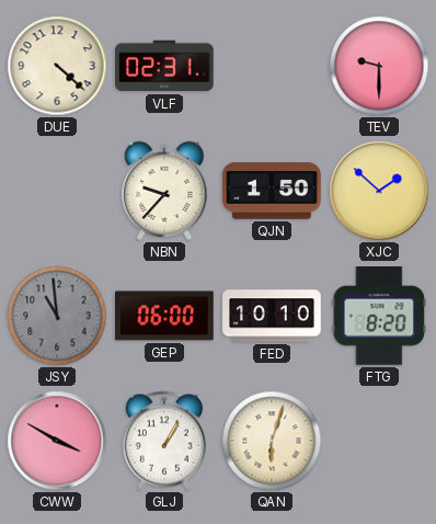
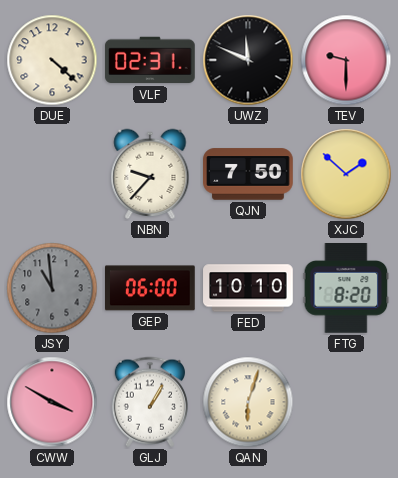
UWZ: none -> 11:49 (248, 60)
QJN: 1:50 -> 7:50 (248, 174)
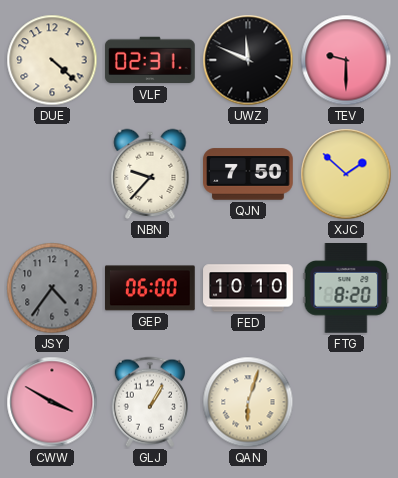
JSY: 10:59 -> 4:36 (52, 288)
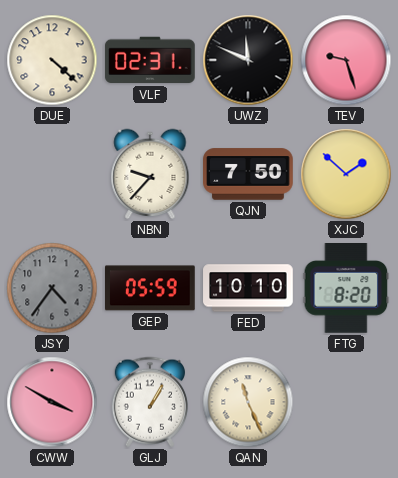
TEV: 9:30 -> 9:27 (346, 60)
GEP: 06:00 -> 05:59 (150, 288)
QAN: 6:03 -> 11:26 (248, 402)
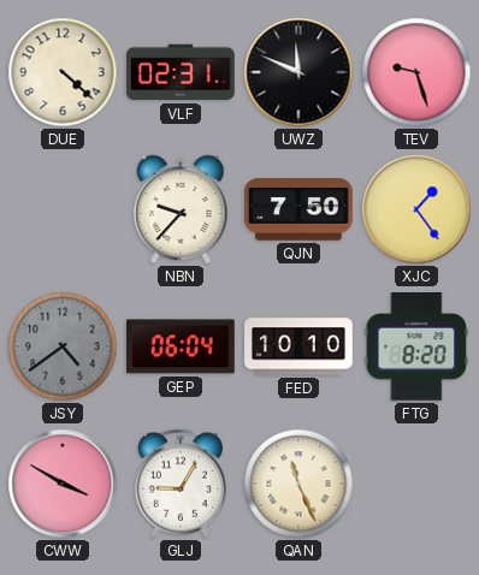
XJC: 1:52 -> 1:24 (416, 209)
JSY: 4:36 -> 4:39 (63, 346)
GEP: 05:59 -> 06:04 (181, 346)
GLJ: 1:05 -> 9:05 (181, 484)
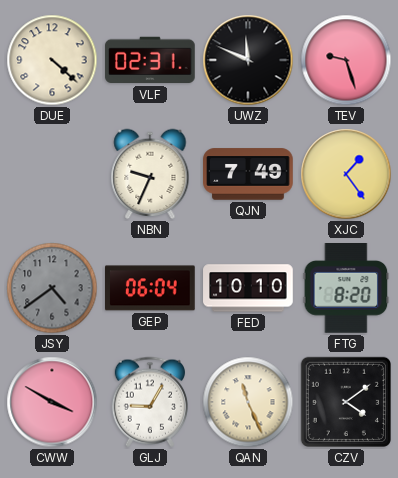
NBN: 9:37 -> 9:34 (150, 174)
QJN: 7:50 -> 7:49 (248, 174)
CZV: none -> 4:09 (346, 402)
